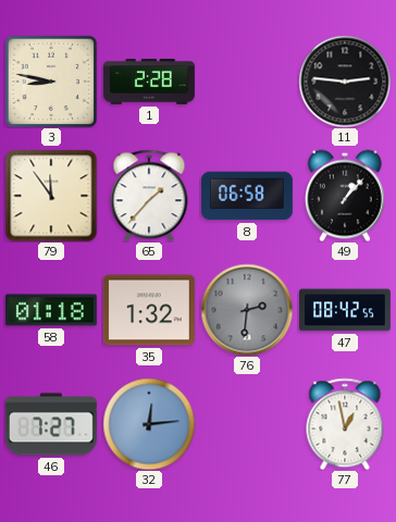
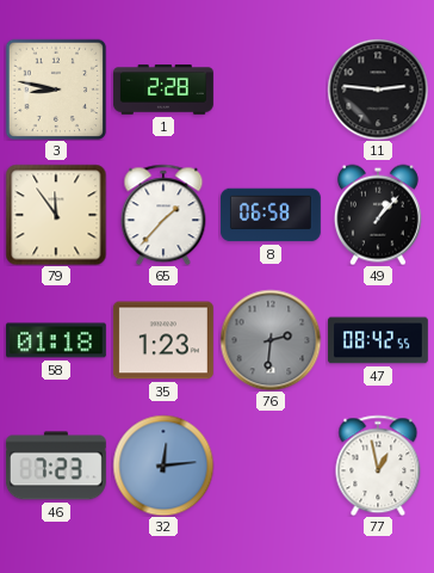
35: 1:32 -> 1:23 (163, 340)
46: 7:27 -> 7:23 (56, 466)
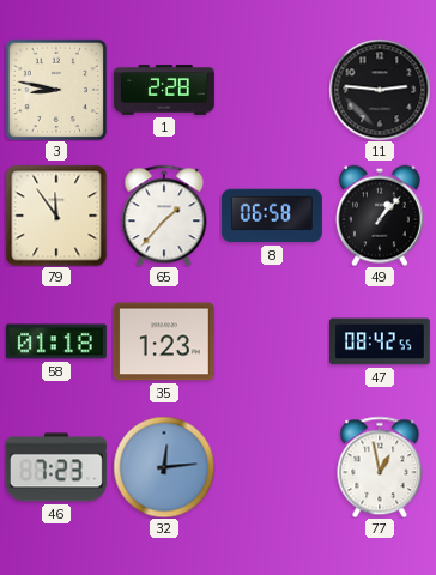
76: 2:31 -> none (271, 340)
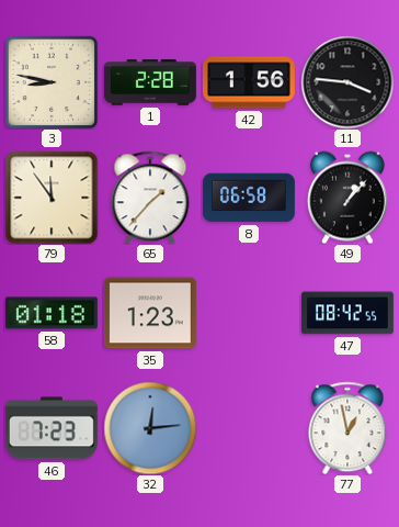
42: none -> 1:56 (249, 82)
11: 2:46 -> 3:46 (347, 82)
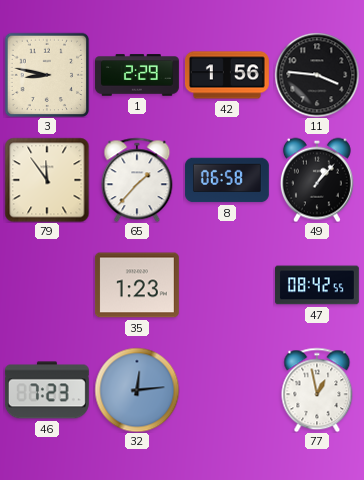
1: 2:28 -> 2:29 (137, 75)
58: 01:18 -> none (52, 313)
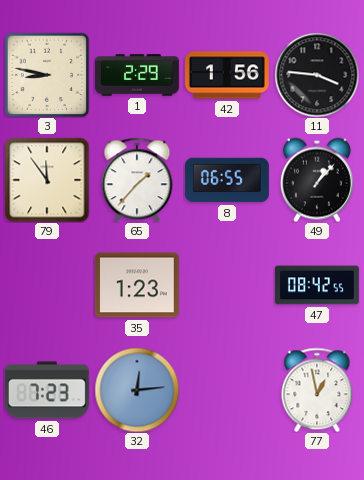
8: 06:58 -> 06:55 (227, 180)
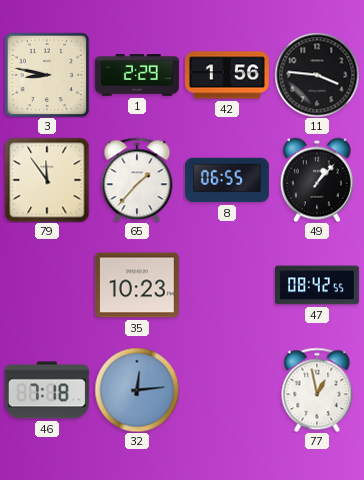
35: 1:23 -> 10:23 (137, 285)
46: 7:23 -> 7:18 (47, 390)
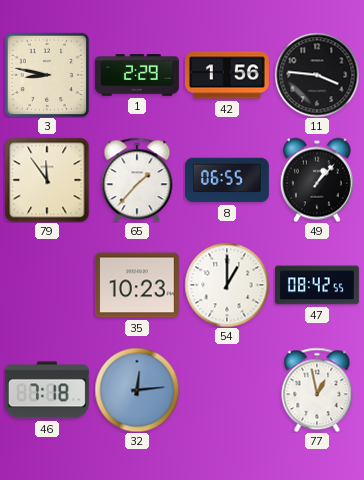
54: none -> 1:00 (227, 285)
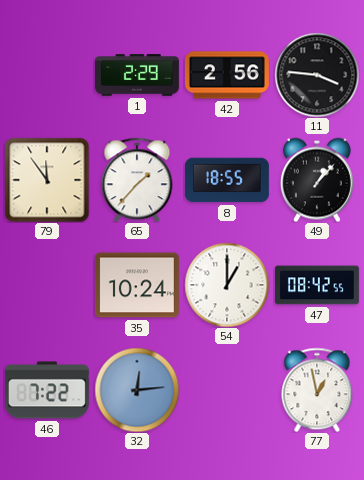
3: 8:47 -> none (47, 75)
42: 1:56 -> 2:56 (227, 75)
8: 06:55 -> 18:55 (227, 180)
35: 10:23 -> 10:24 (137, 285)
46: 7:18 -> 7:22 (47, 390)
